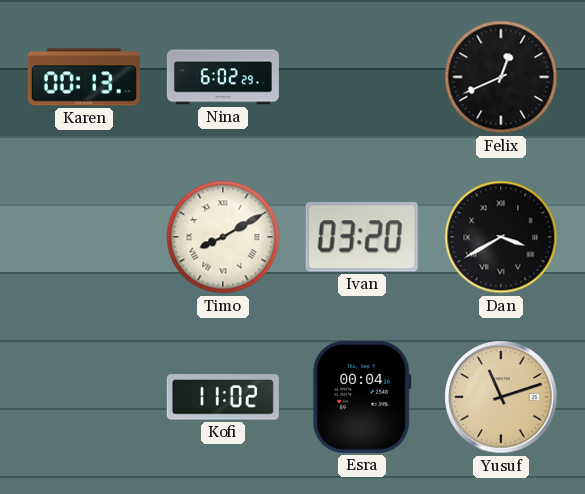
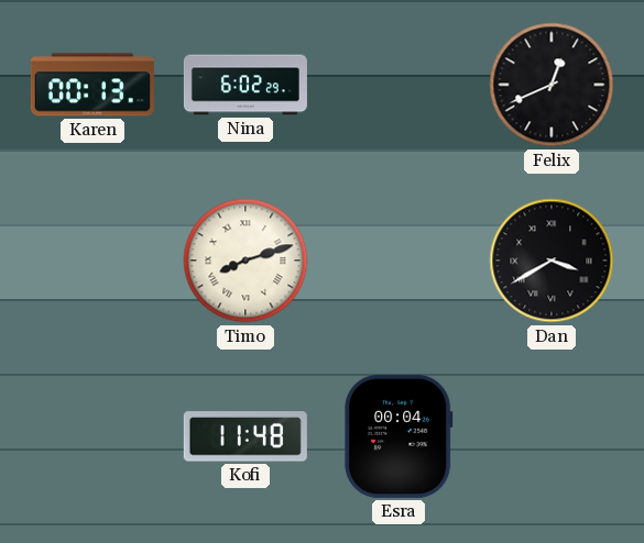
Timo: 8:10 -> 8:12 (245, 261)
Ivan: 03:20 -> none (362, 237)
Kofi: 11:02 -> 11:48 (245, 436)
Yusuf: 11:12 -> none (501, 397)
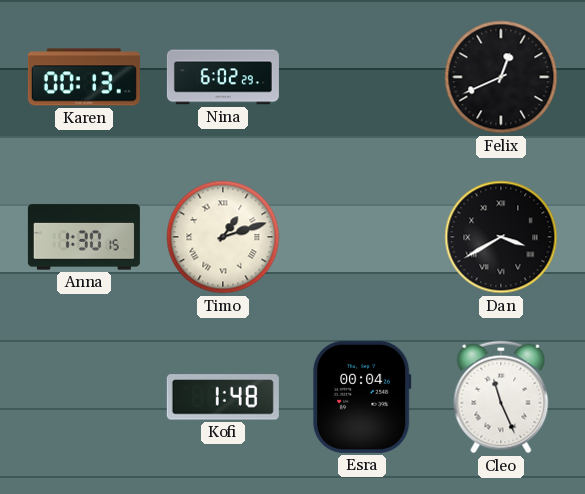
Anna: none -> 1:30 (84, 237)
Timo: 8:12 -> 1:12 (223, 237)
Kofi: 11:48 -> 1:48 (223, 397)
Cleo: none -> 11:26 (501, 397)
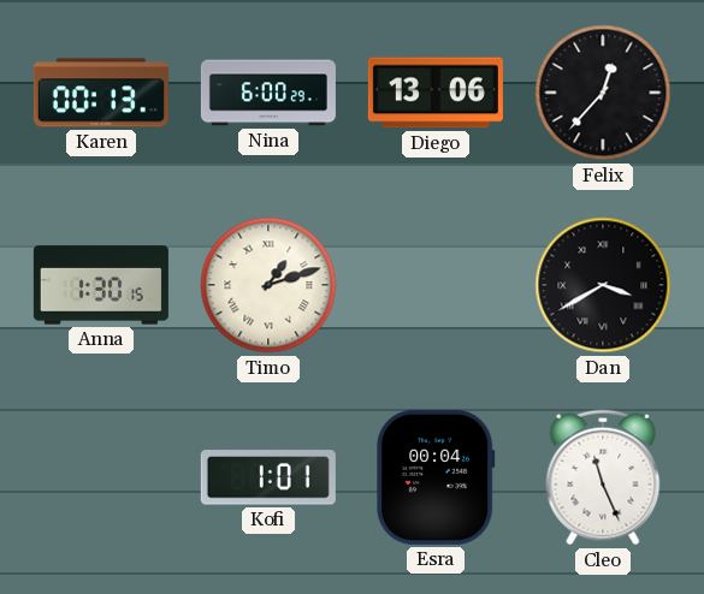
Nina: 6:02 -> 6:00 (268, 93)
Diego: none -> 13:06 (436, 93)
Felix: 12:41 -> 12:37 (603, 93)
Kofi: 1:48 -> 1:01 (268, 477)
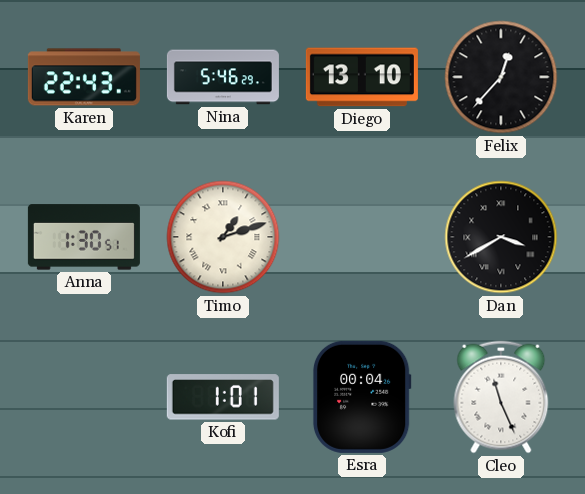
Karen: 00:13 -> 22:43 (84, 77)
Nina: 6:00 -> 5:46 (223, 77)
Diego: 13:06 -> 13:10 (362, 77)
Anna: 1:30:15 -> 1:30:51 (84, 237)
